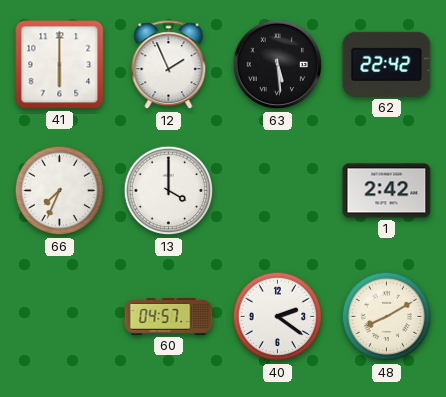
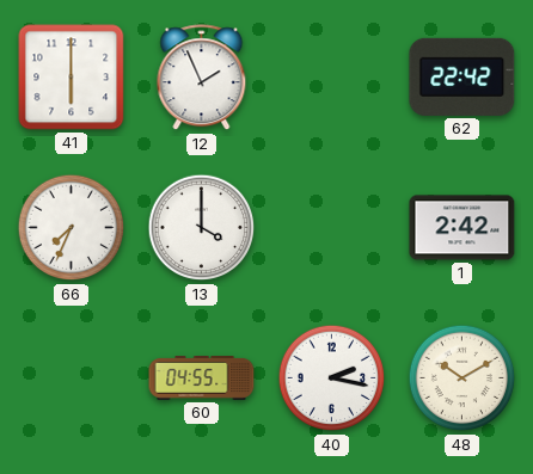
63: 5:29 -> none (278, 65)
60: 04:57 -> 04:55 (202, 378)
40: 2:21 -> 2:17 (332, 378)
48: 8:10 -> 10:10 (462, 378)
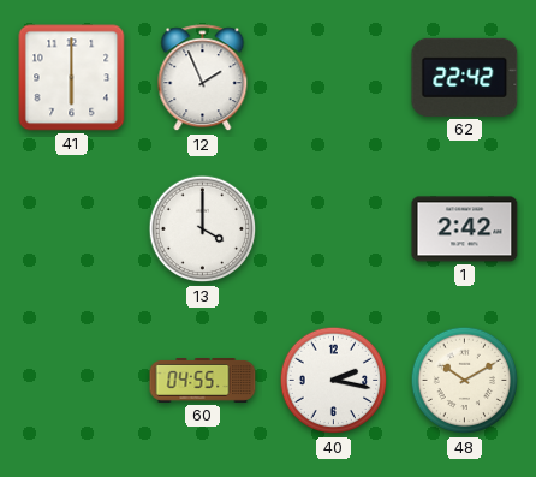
66: 7:34 -> none (72, 228)
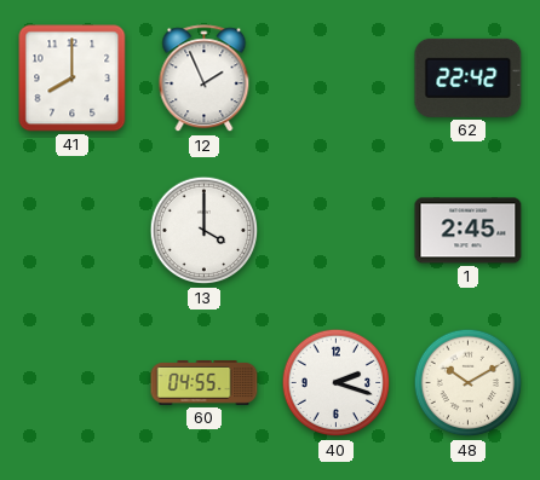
41: 6:00 -> 8:00 (73, 79)
1: 2:42 -> 2:45 (469, 231)
40: 2:17 -> 2:18 (337, 383)
